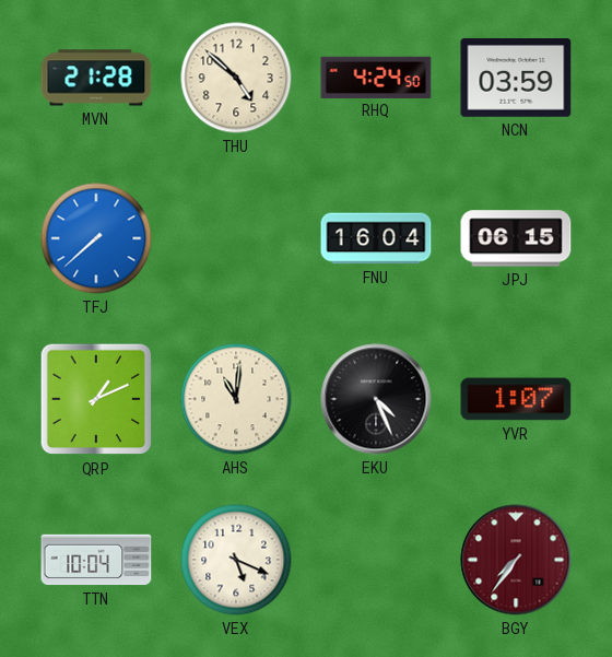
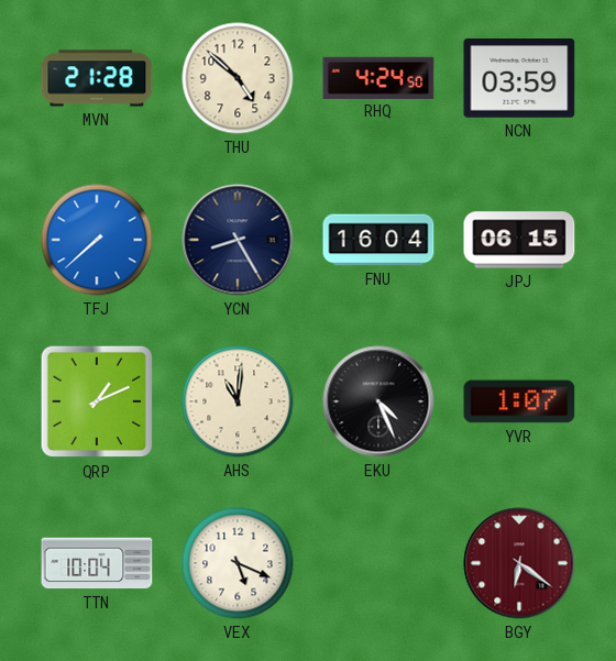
YCN: none -> 8:25 (238, 240)
BGY: 7:36 -> 6:21 (519, 563)
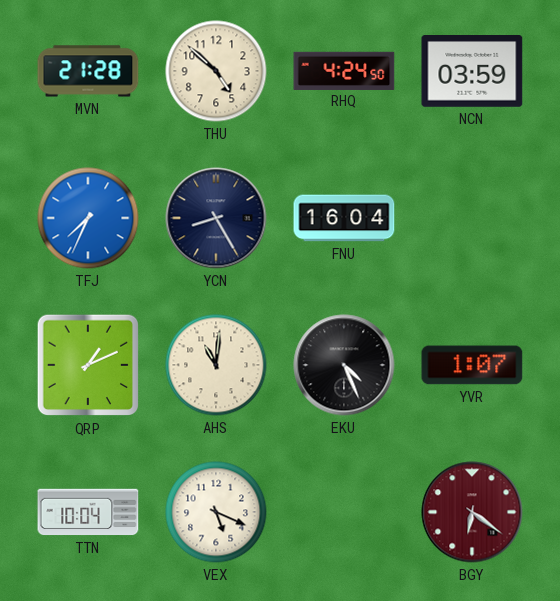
TFJ: 7:38 -> 7:34 (88, 218)
JPJ: 06:15 -> none (519, 240)
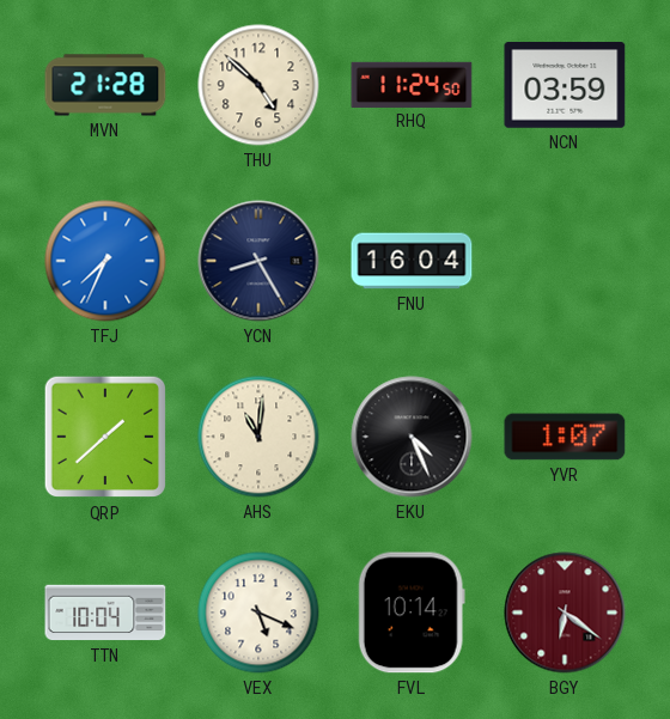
RHQ: 4:24 -> 11:24 (412, 84)
QRP: 1:11 -> 1:38 (105, 437)
FVL: none -> 10:14 (412, 613)
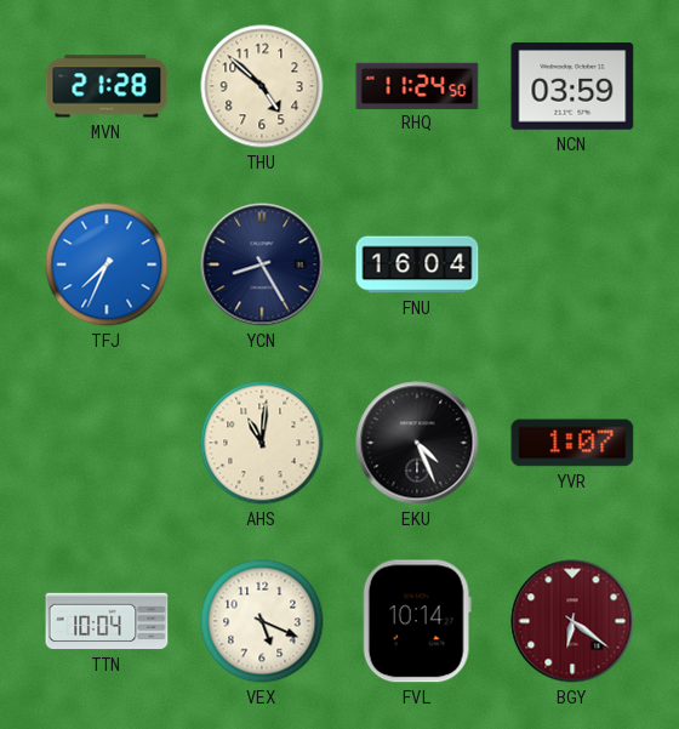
QRP: 1:38 -> none (105, 437)
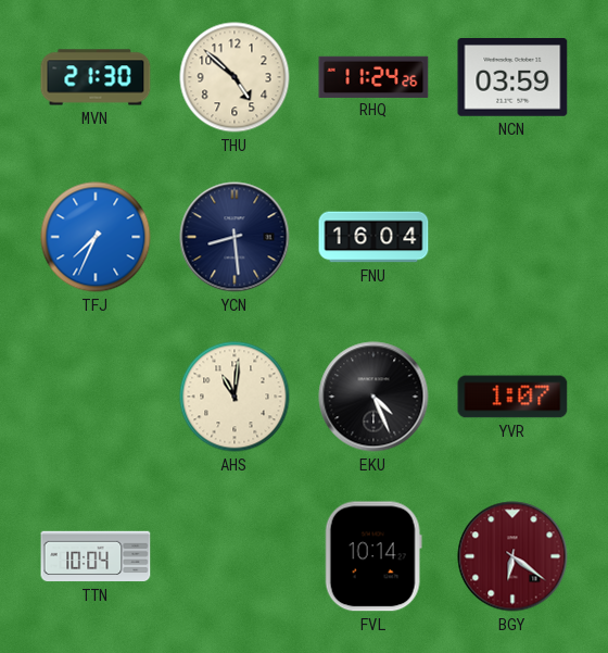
MVN: 21:28 -> 21:30 (96, 77)
RHQ: 11:24:50 -> 11:24:26 (373, 76)
YCN: 8:25 -> 8:29 (235, 237)
VEX: 5:19 -> none (262, 621)
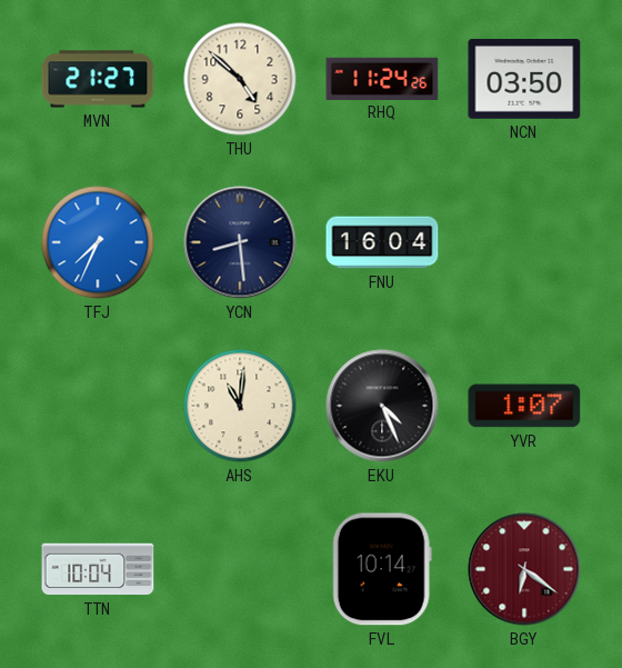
MVN: 21:30 -> 21:27 (98, 79)
NCN: 03:59 -> 03:50 (524, 80)
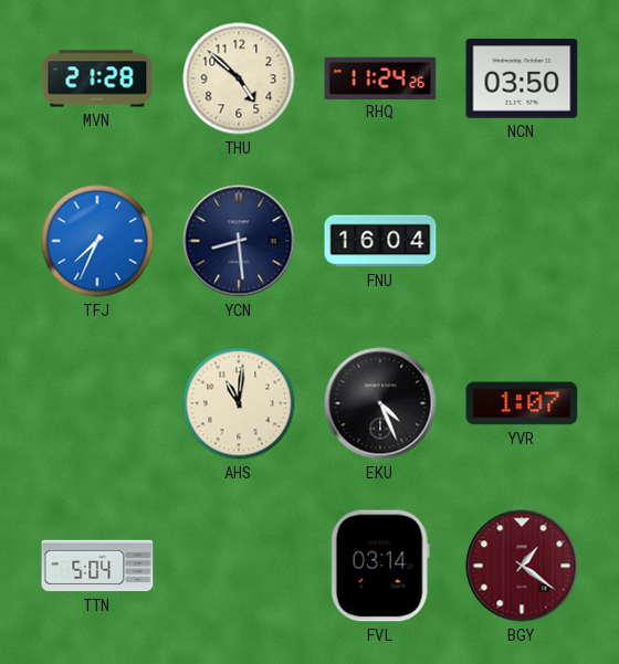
MVN: 21:27 -> 21:28 (97, 78)
TTN: 10:04 -> 5:04 (97, 566)
FVL: 10:14 -> 03:14 (380, 566)
BGY: 6:21 -> 1:21 (522, 566)
